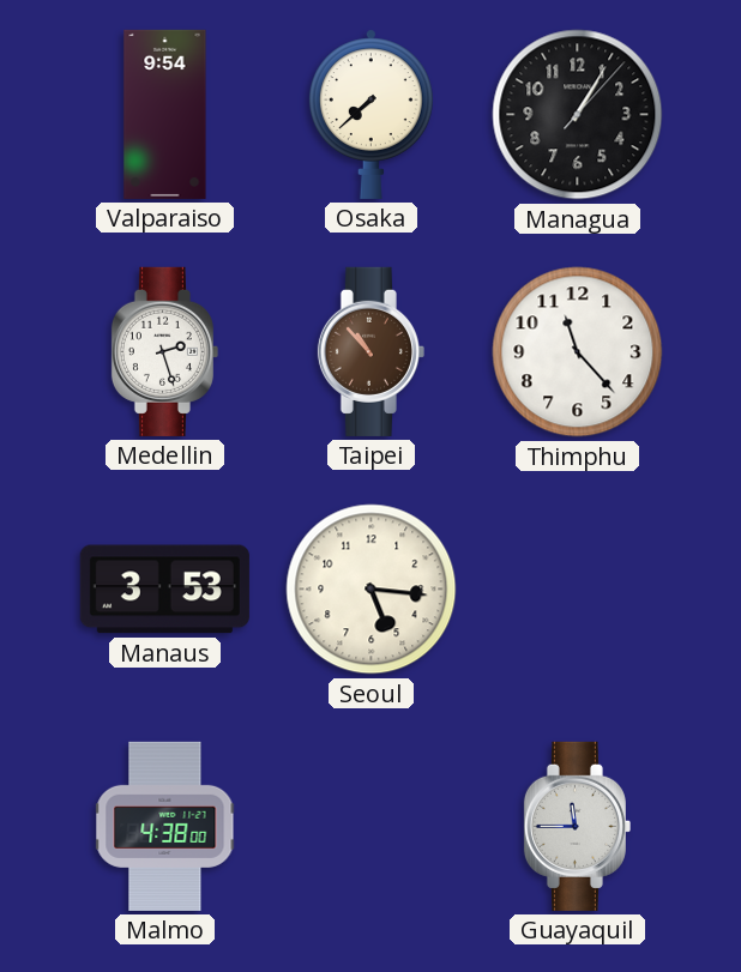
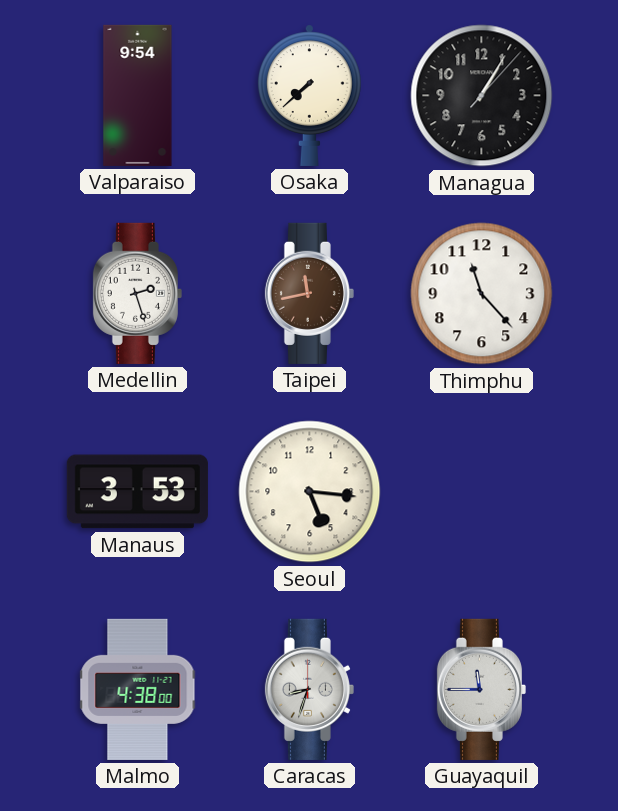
Taipei: 10:53 -> 11:43 (309, 293)
Caracas: none -> 8:33 (309, 689)
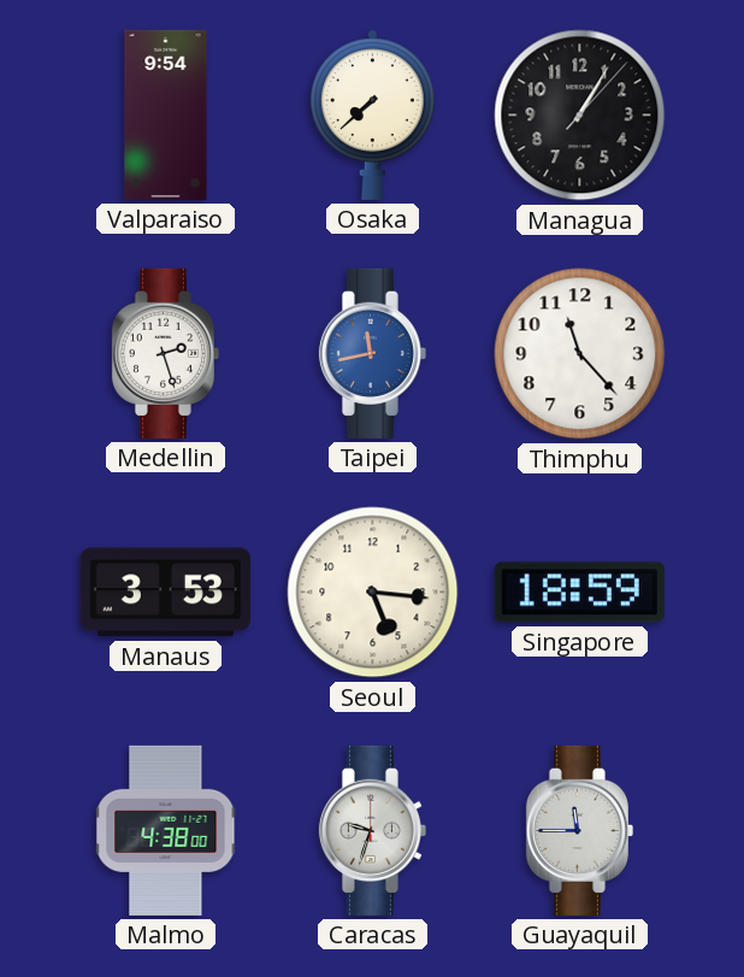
Taipei dial: brown -> blue (372, 353)
Singapore: none -> 18:59 (579, 593)
Caracas: 8:33 -> 9:33 (372, 830)
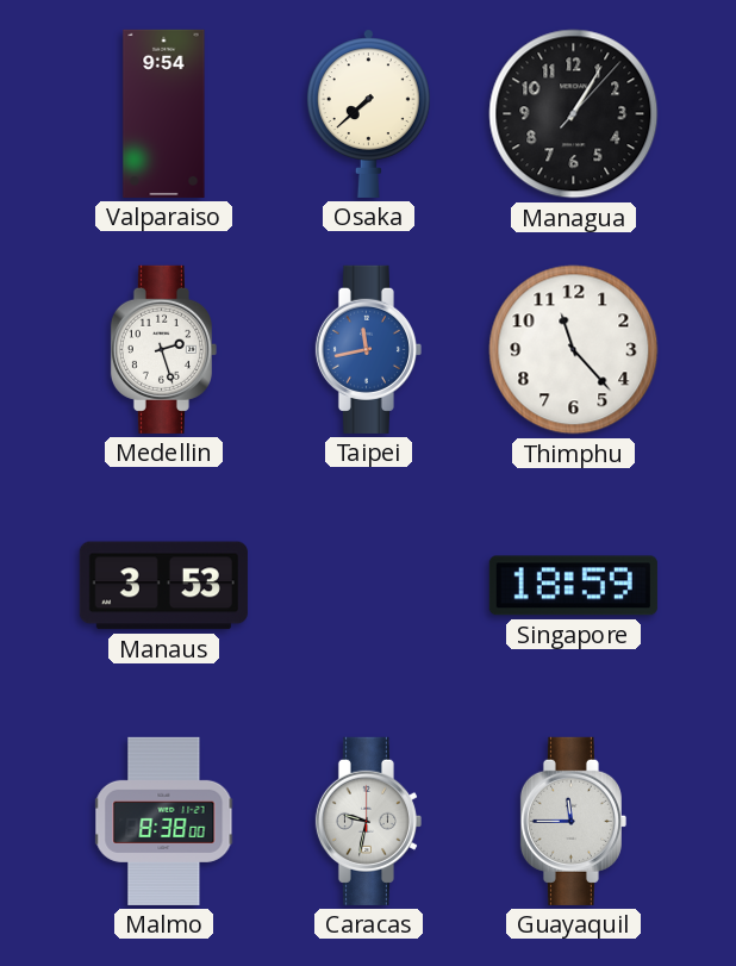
Seoul: 5:16 -> none (373, 593)
Malmo: 4:38 -> 8:38 (164, 821)
Caracas: 9:33 -> 9:32 (368, 821)
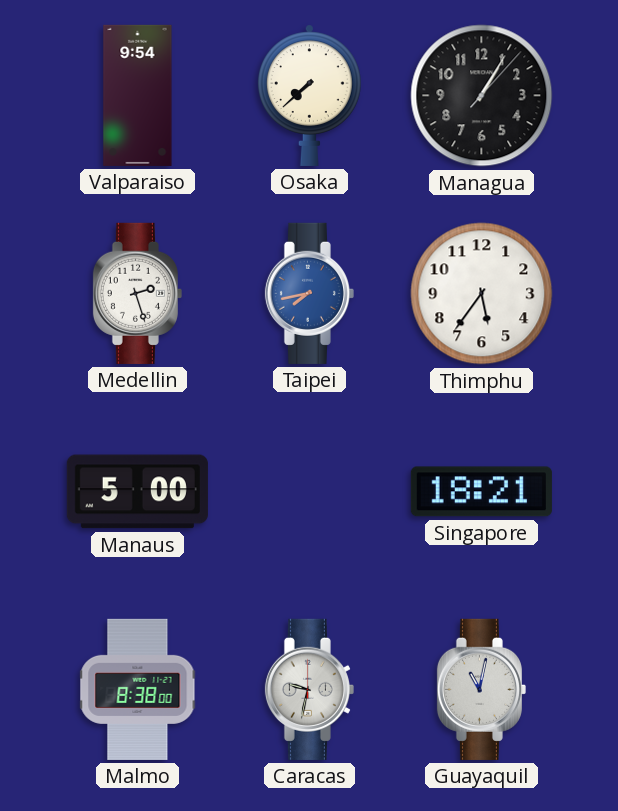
Taipei: 11:43 -> 7:43 (309, 293)
Thimphu: 11:23 -> 5:36 (482, 294)
Manaus: 3:53 -> 5:00 (137, 492)
Singapore: 18:59 -> 18:21 (481, 492)
Guayaquil: 11:45 -> 11:02 (481, 689)
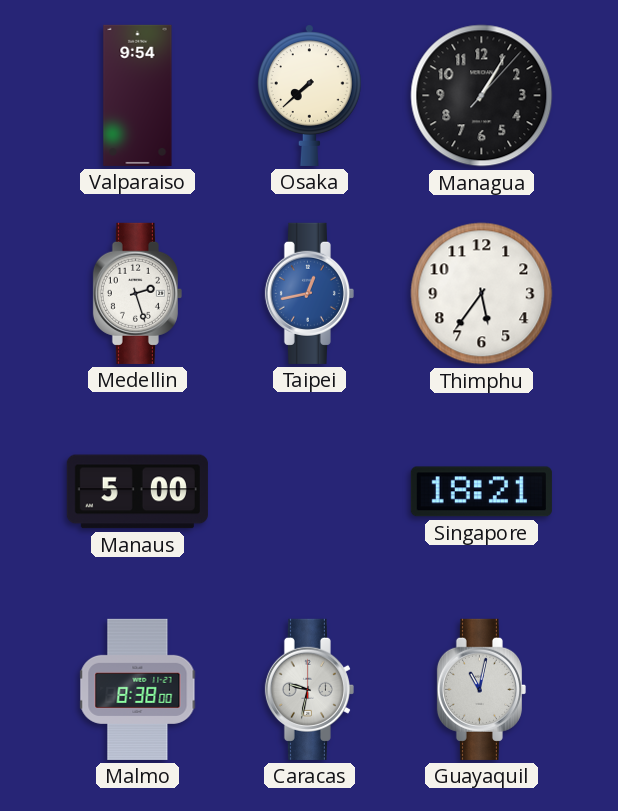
Taipei: 7:43 -> 12:43 (309, 293)
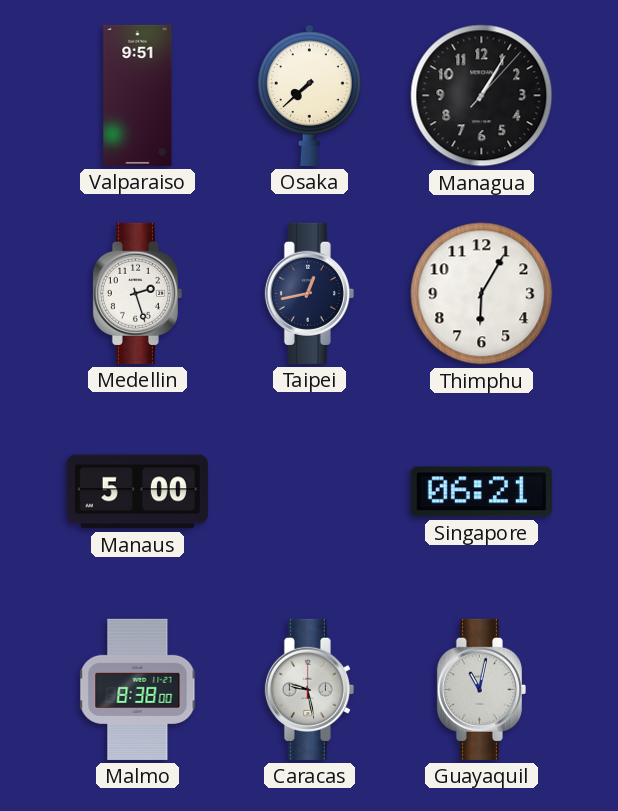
Valparaiso: 9:54 -> 9:51 (138, 95)
Taipei dial: blue -> navy (309, 293)
Thimphu: 5:36 -> 6:05 (482, 294)
Singapore: 18:21 -> 06:21 (481, 492)
Caracas: 9:32 -> 9:28 (309, 689)
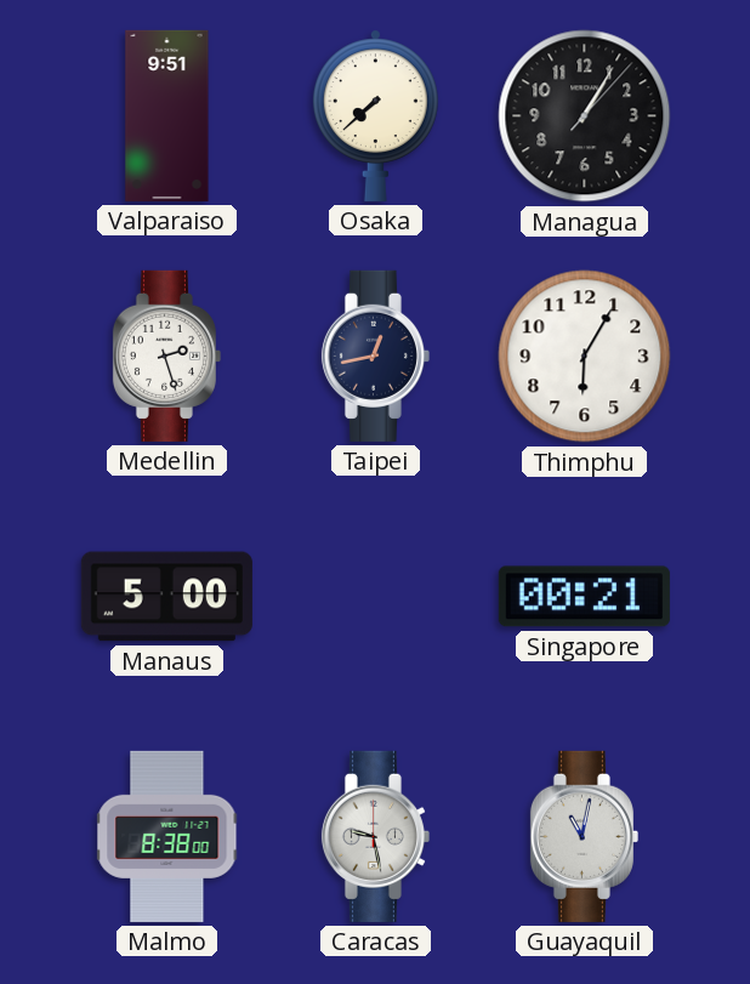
Singapore: 06:21 -> 00:21 (584, 597)
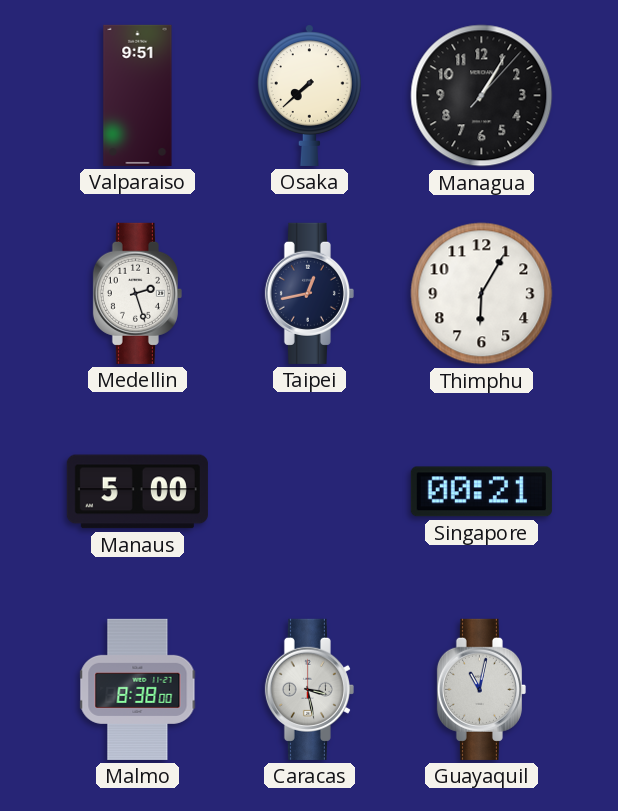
Caracas: 9:28 -> 3:28 (309, 689)
